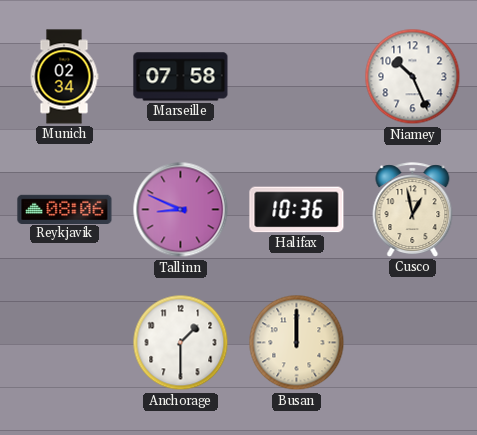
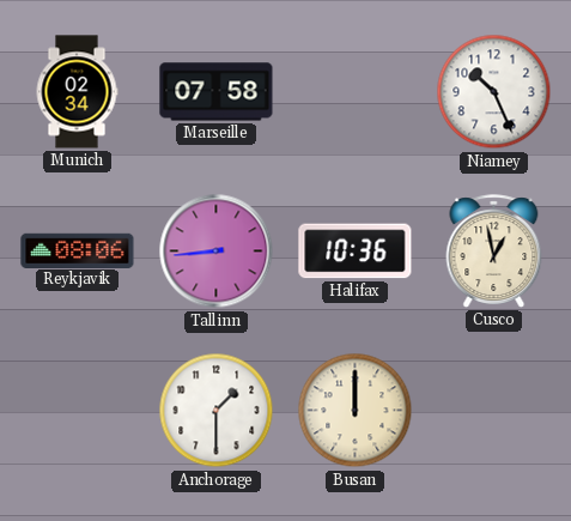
Tallinn: 8:49 -> 8:44 (217, 252)
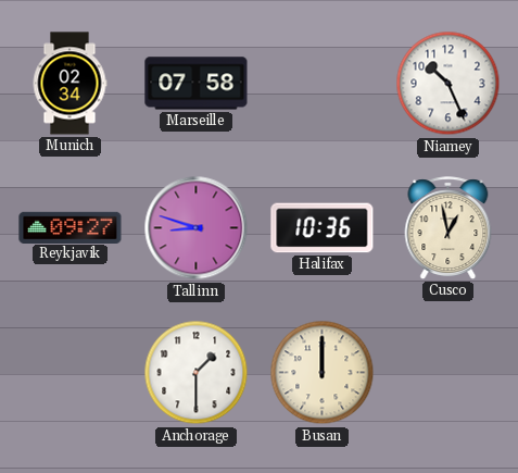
Reykjavik: 08:06 -> 09:27 (71, 227)
Tallinn: 8:44 -> 8:48 (197, 228)
